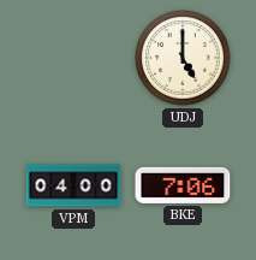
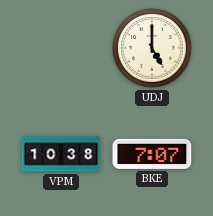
VPM: 04:00 -> 10:38 (61, 154)
BKE: 7:06 -> 7:07 (152, 154)
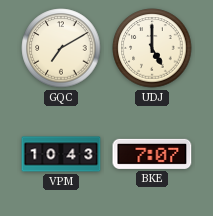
GQC: none -> 7:10 (61, 48)
VPM: 10:38 -> 10:43 (61, 154)
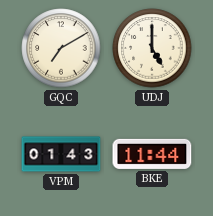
VPM: 10:43 -> 01:43 (61, 154)
BKE: 7:07 -> 11:44 (152, 154)
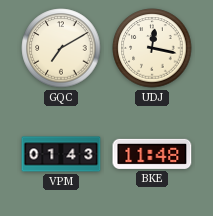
UDJ: 5:00 -> 12:17 (152, 48)
BKE: 11:44 -> 11:48 (152, 154)
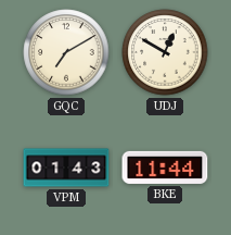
UDJ: 12:17 -> 12:50 (165, 52)
BKE: 11:48 -> 11:44 (165, 168)
